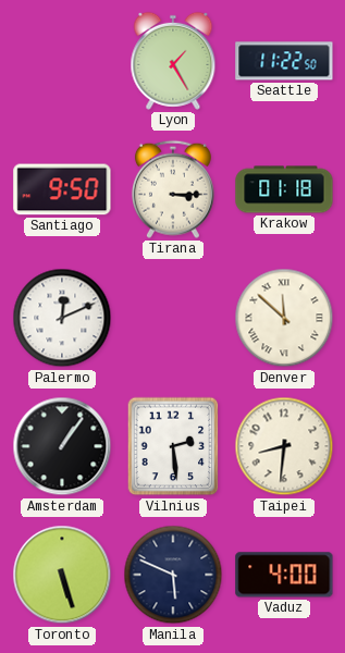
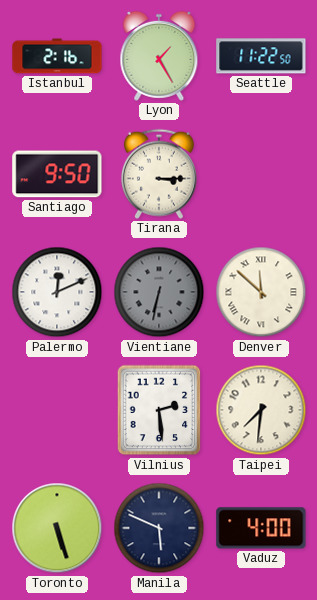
Istanbul: none -> 2:16 (57, 56)
Krakow: 01:18 -> none (284, 189)
Vientiane: none -> 6:32 (159, 292)
Amsterdam: 1:06 -> none (62, 446)
Taipei: 8:31 -> 7:31 (261, 410)
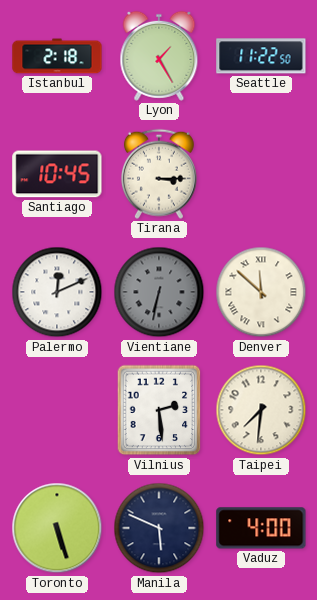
Istanbul: 2:16 -> 2:18 (57, 56)
Santiago: 9:50 -> 10:45 (57, 174)
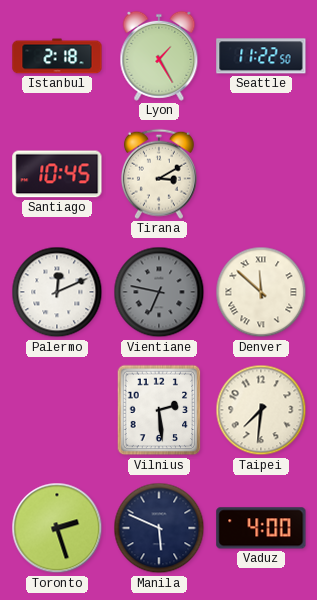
Tirana: 3:15 -> 3:10 (159, 174)
Vientiane: 6:32 -> 6:47 (159, 292)
Toronto: 5:27 -> 2:27 (57, 528)
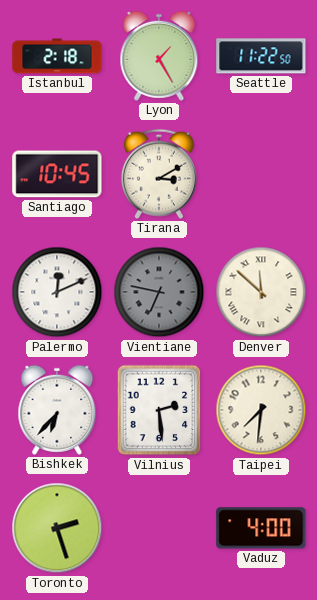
Bishkek: none -> 6:37 (57, 410)
Manila: 5:49 -> none (159, 528)
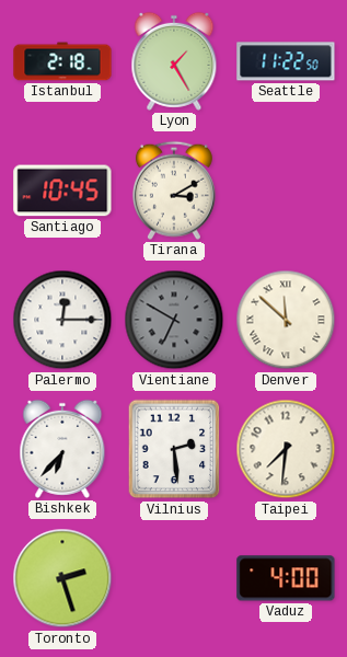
Palermo: 12:11 -> 12:15 (62, 320)
Vientiane: 6:47 -> 6:50 (174, 320)
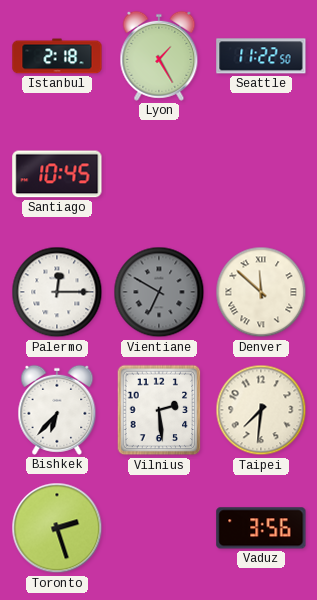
Tirana: 3:10 -> none (174, 191)
Vaduz: 4:00 -> 3:56 (261, 528)
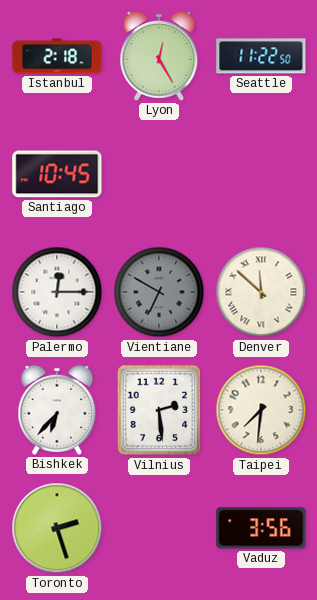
Lyon: 1:25 -> 12:25 (159, 56)
